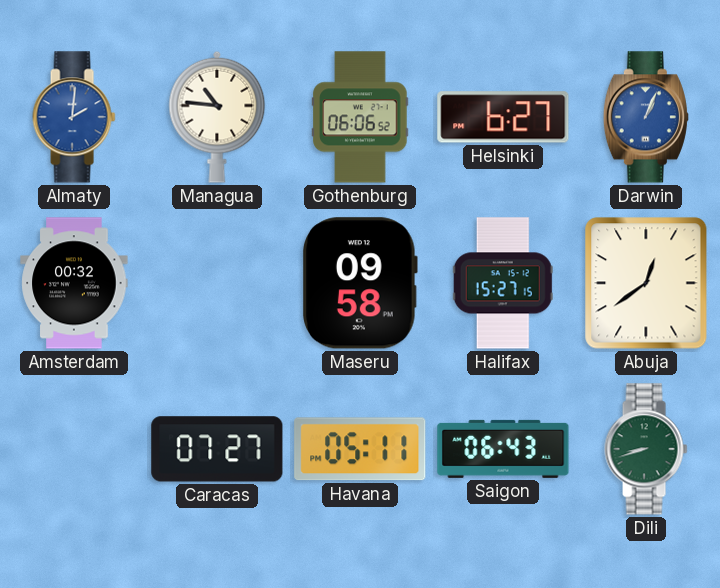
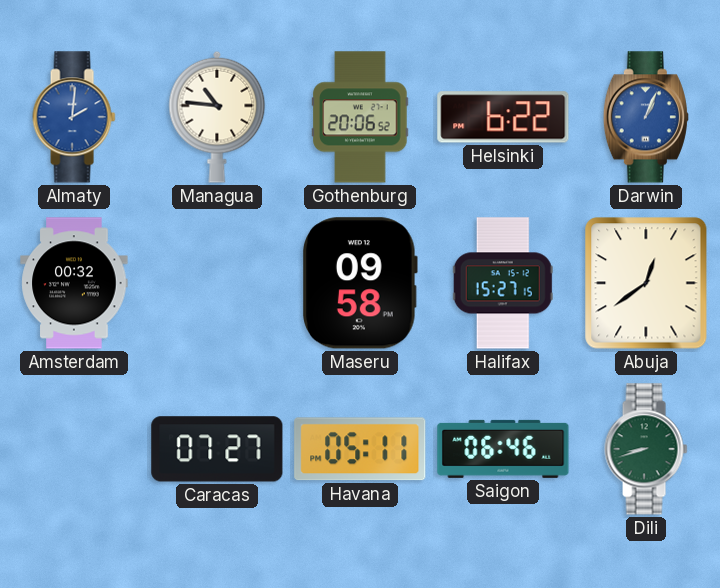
Gothenburg: 06:06 -> 20:06 (360, 117)
Helsinki: 6:27 -> 6:22 (503, 117)
Saigon: 06:43 -> 06:46 (503, 449)
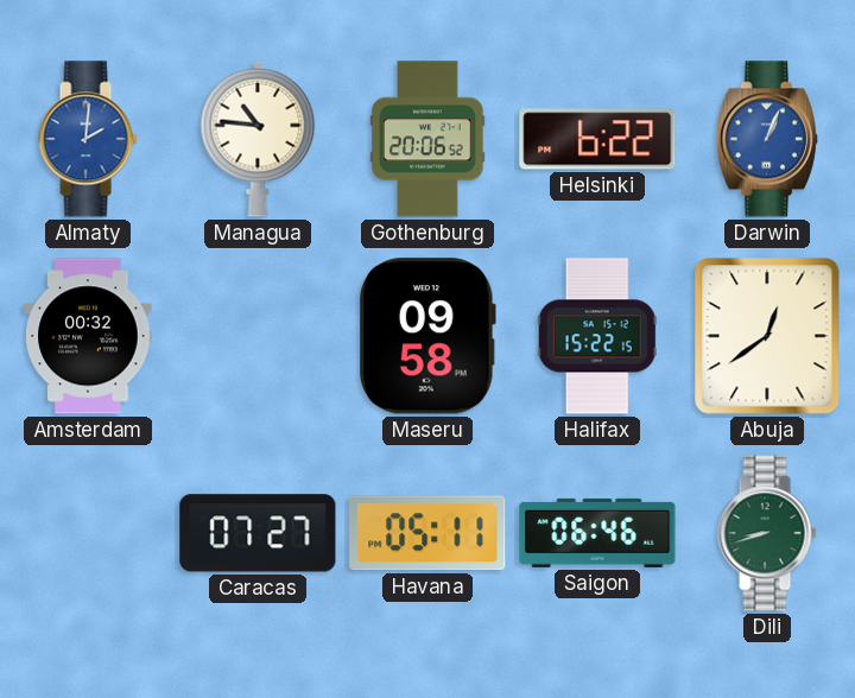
Halifax: 15:27 -> 15:22 (597, 336)
